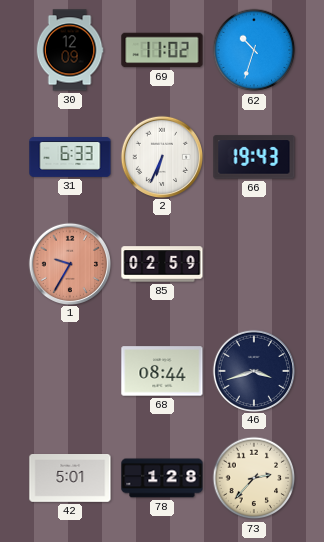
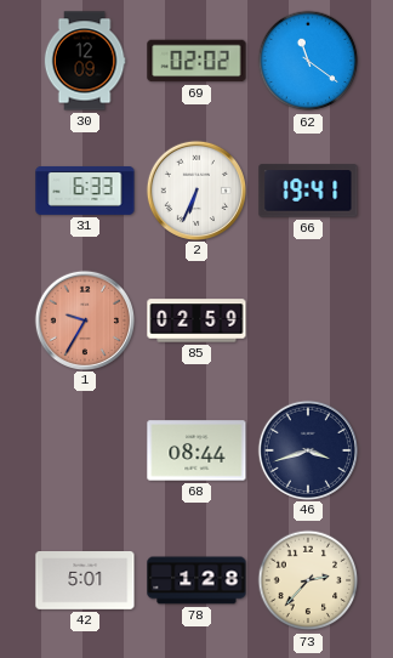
69: 11:02 -> 02:02 (196, 61)
62: 10:33 -> 11:21 (308, 61)
66: 19:43 -> 19:41 (308, 191)
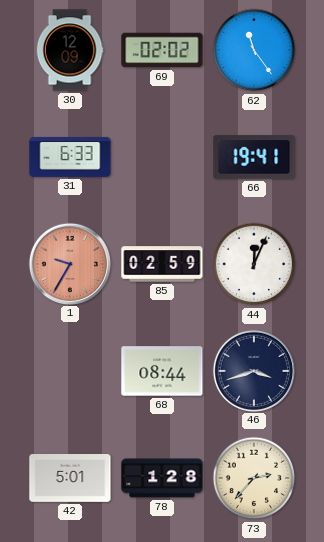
62: 11:21 -> 11:24 (254, 50)
2: 6:34 -> none (195, 189)
44: none -> 12:04 (254, 264)
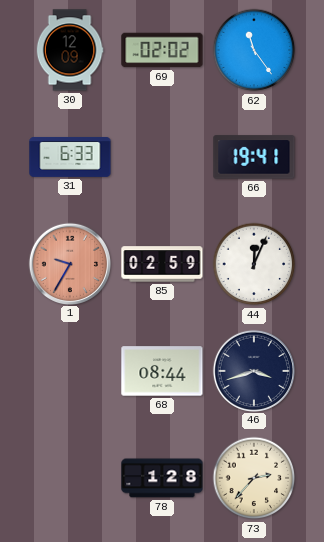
42: 5:01 -> none (70, 479)
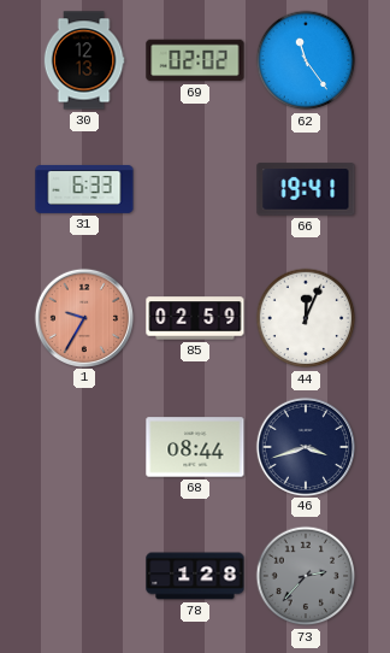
30: 12:09 -> 12:13 (84, 60)
73 dial: cream -> grey (306, 576)
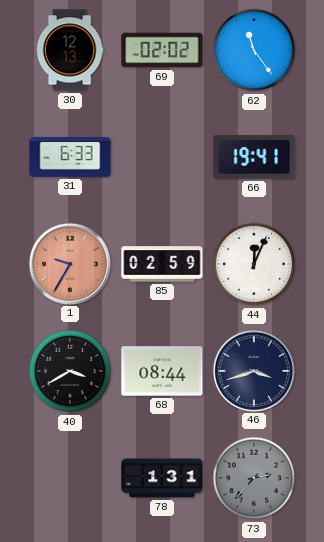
40: none -> 3:40 (70, 371)
78: 1:28 -> 1:31 (162, 478)
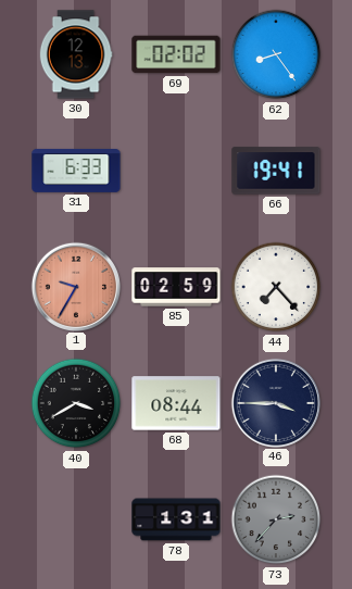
62: 11:24 -> 8:24 (276, 54)
44: 12:04 -> 7:23 (276, 287)
46: 3:42 -> 3:45 (275, 402)
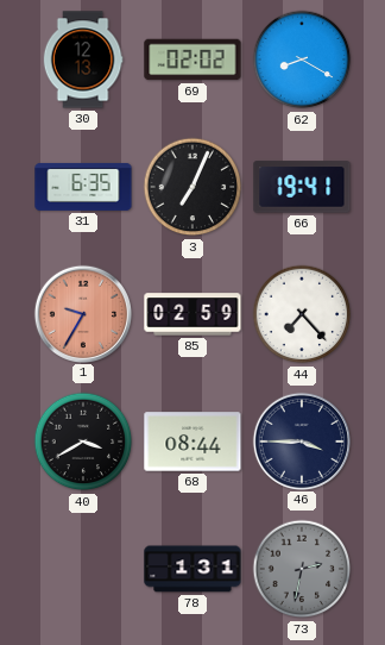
62: 8:24 -> 8:20 (302, 60)
31: 6:33 -> 6:35 (83, 187)
3: none -> 7:04 (192, 187)
73: 2:37 -> 2:32 (302, 569)
